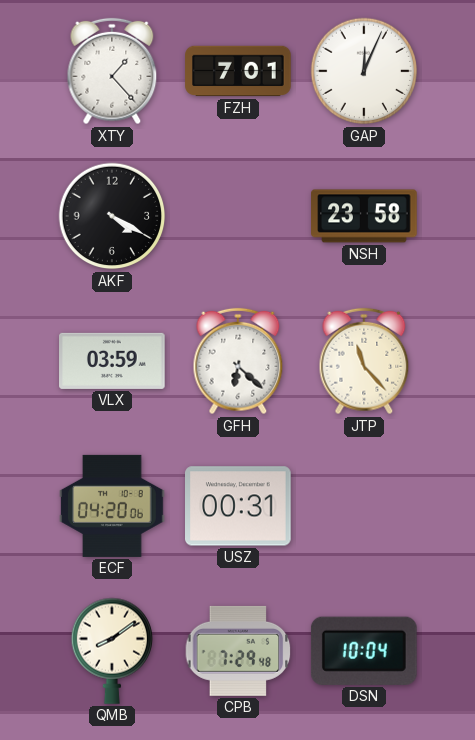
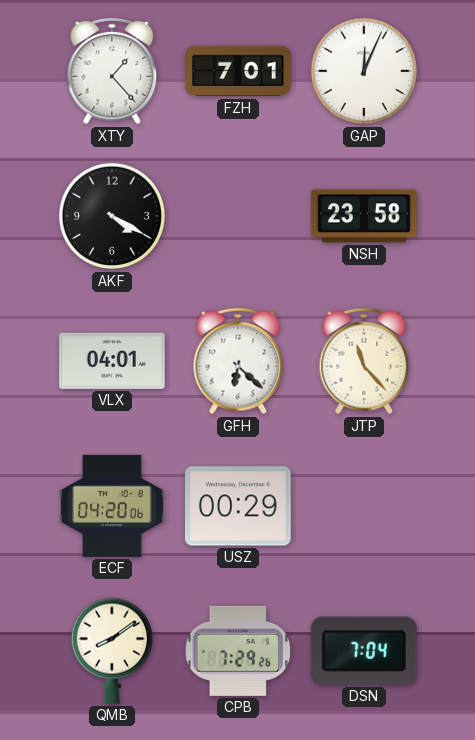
VLX: 03:59 -> 04:01 (112, 361)
USZ: 00:31 -> 00:29 (239, 506)
CPB: 7:29:48 -> 7:29:26 (238, 651)
DSN: 10:04 -> 7:04 (364, 651)
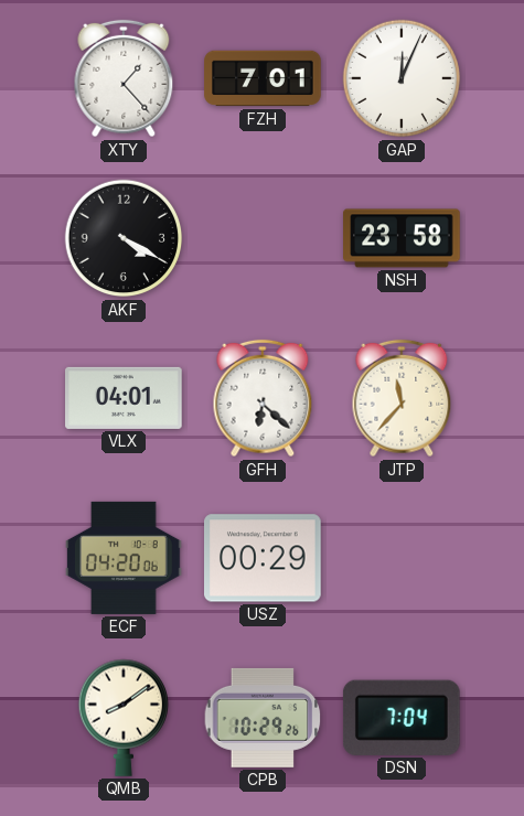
JTP: 11:23 -> 11:37 (402, 398)
CPB: 7:29 -> 10:29 (263, 718)
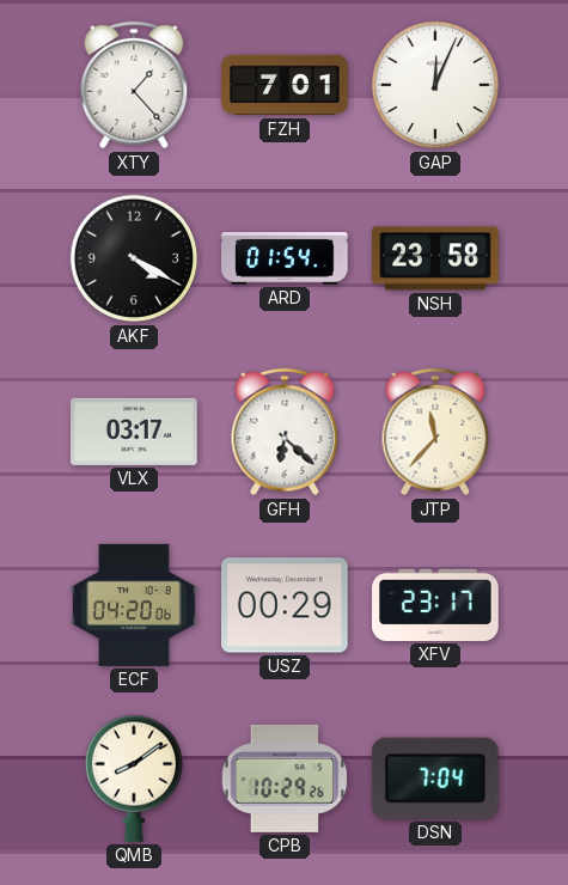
ARD: none -> 01:54 (285, 258)
VLX: 04:01 -> 03:17 (134, 432)
XFV: none -> 23:17 (435, 605)
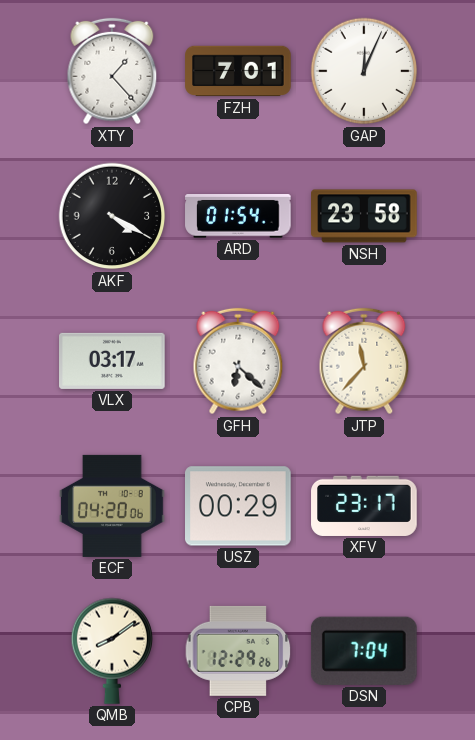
CPB: 10:29 -> 12:29 (238, 651)
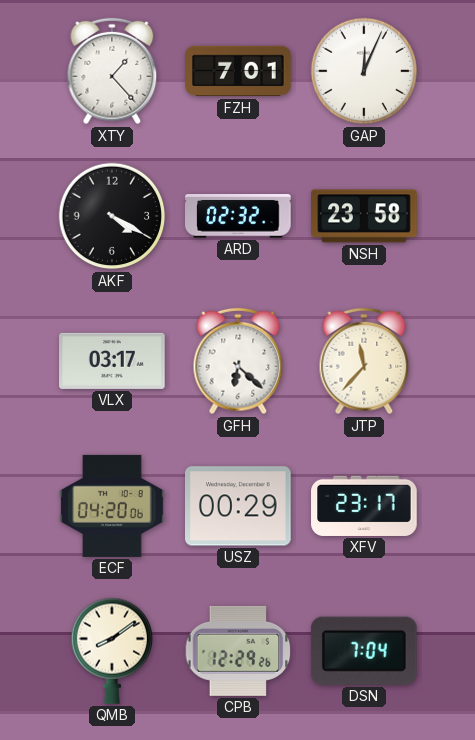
ARD: 01:54 -> 02:32 (238, 216)
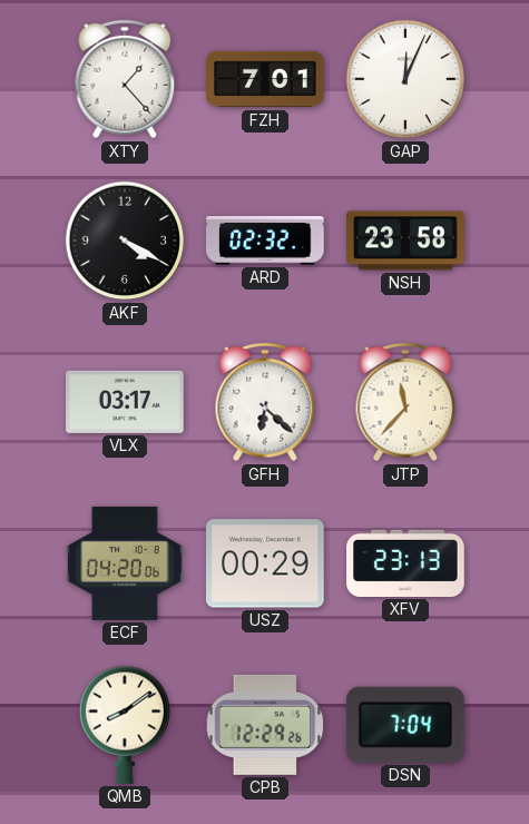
XFV: 23:17 -> 23:13 (405, 563)
